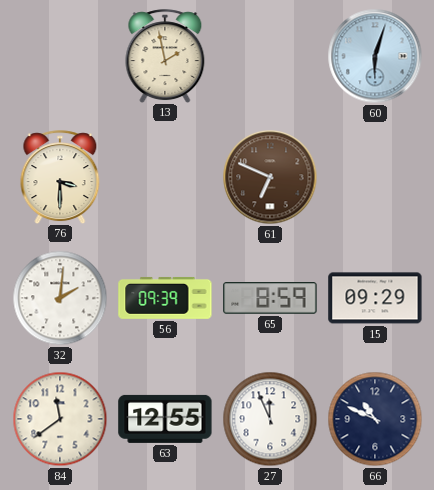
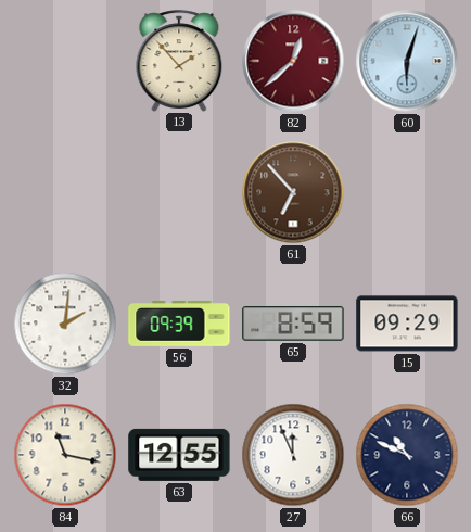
13: 1:58 -> 1:53 (179, 61)
82: none -> 12:38 (293, 61)
76: 3:30 -> none (60, 177)
61: 6:49 -> 6:53 (293, 192)
84: 11:39 -> 11:17 (65, 455)
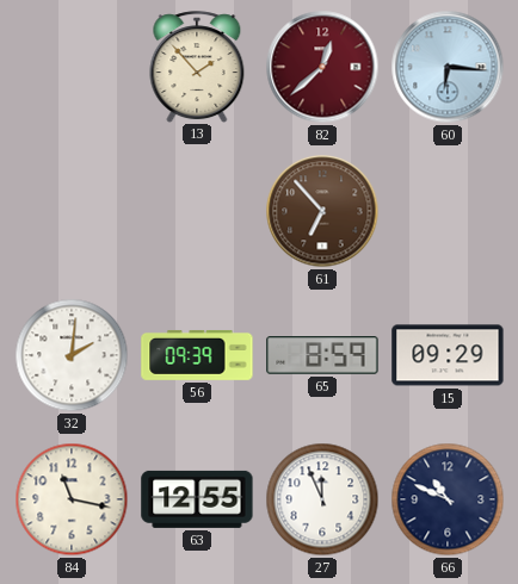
60: 6:03 -> 6:16 (448, 67)
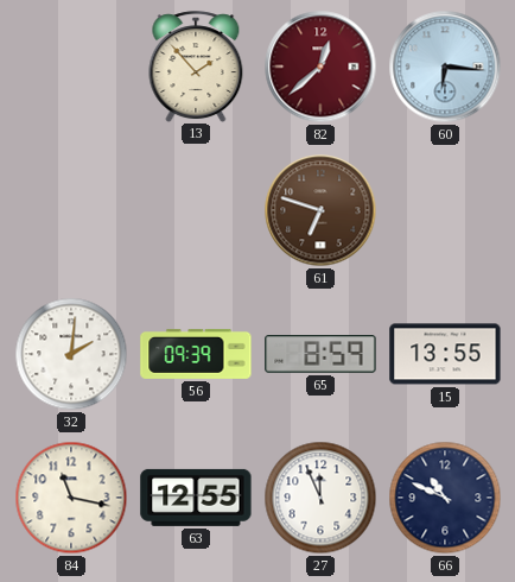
61: 6:53 -> 6:48 (320, 210)
15: 09:29 -> 13:55 (445, 354)
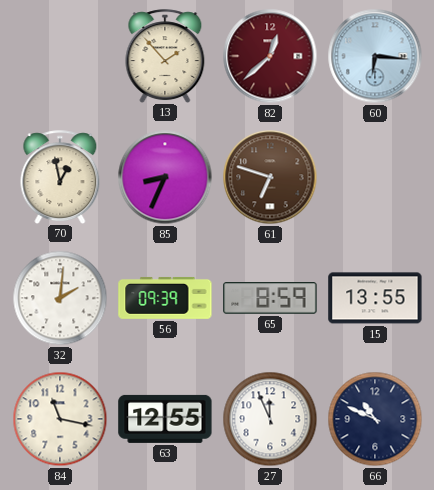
70: none -> 12:58 (60, 177)
85: none -> 8:34 (165, 177)
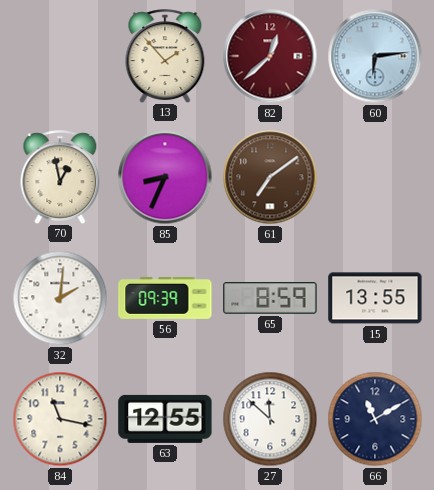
60: 6:16 -> 6:14 (375, 56)
61: 6:48 -> 7:09 (270, 177)
27: 11:56 -> 11:52 (270, 419)
66: 10:49 -> 11:10 (375, 419)
